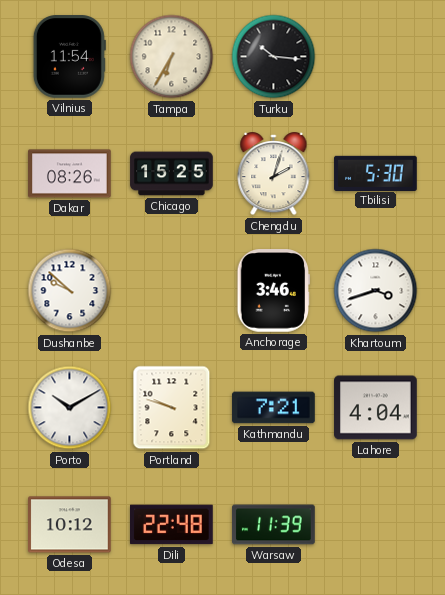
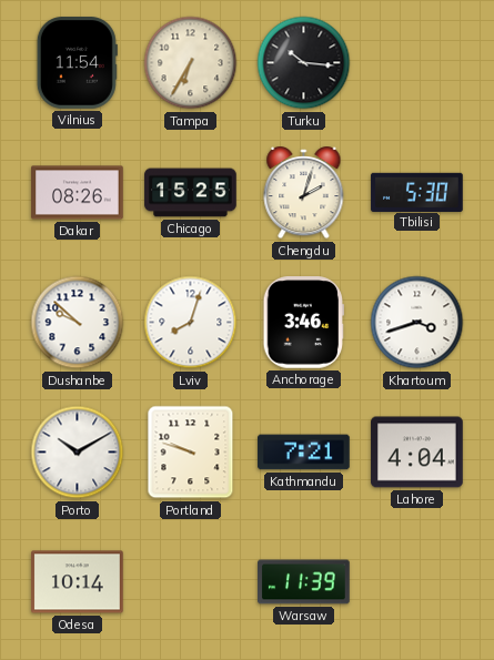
Lviv: none -> 8:03 (191, 323)
Odesa: 10:12 -> 10:14 (78, 582)
Dili: 22:48 -> none (172, 525)
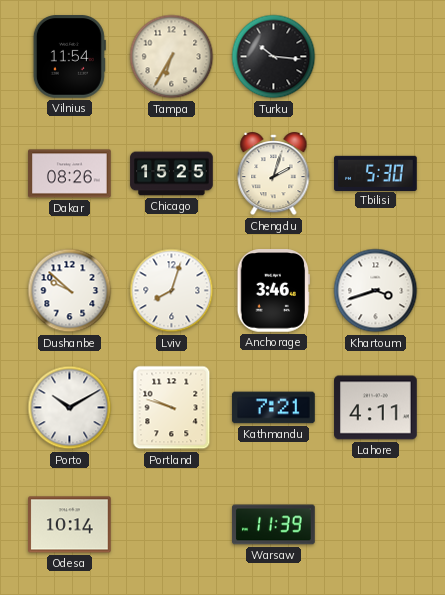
Lahore: 4:04 -> 4:11 (376, 408)
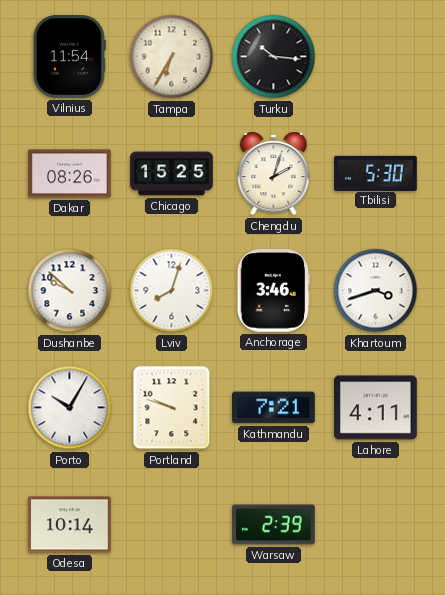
Porto: 10:10 -> 10:05 (70, 408)
Warsaw: 11:39 -> 2:39 (274, 525)
